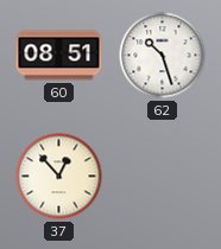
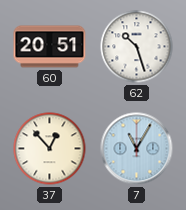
60: 08:51 -> 20:51 (50, 47)
7: none -> 11:05 (137, 149)
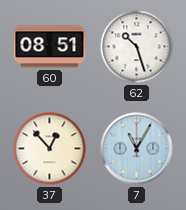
60: 20:51 -> 08:51 (50, 47)
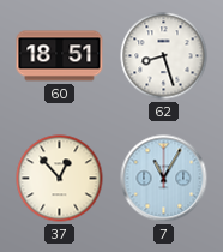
60: 08:51 -> 18:51 (60, 56)
62: 10:27 -> 8:27 (164, 56)
